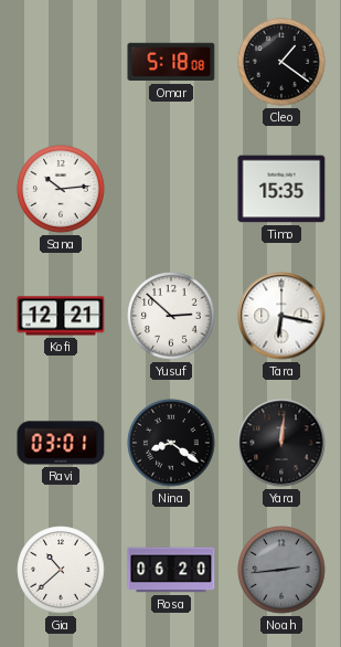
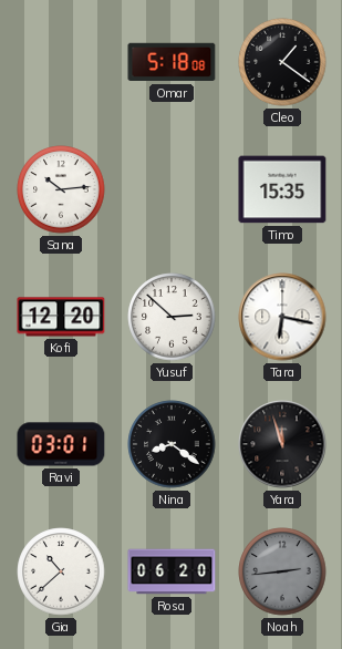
Kofi: 12:21 -> 12:20 (61, 317)
Yara: 12:01 -> 11:57 (282, 444)
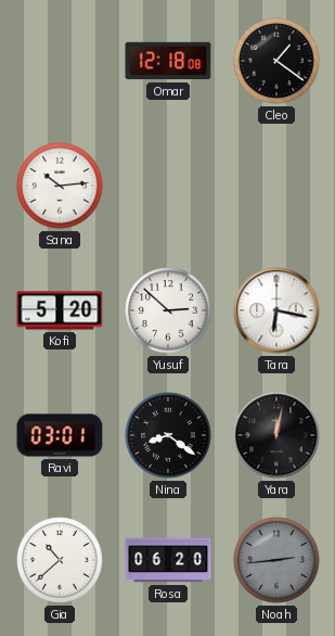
Omar: 5:18 -> 12:18 (168, 61)
Timo: 15:35 -> none (282, 189)
Kofi: 12:20 -> 5:20 (60, 310)
Yara: 11:57 -> 12:02 (276, 435)
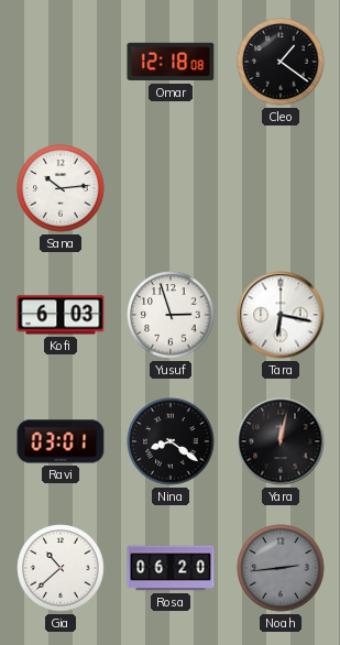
Kofi: 5:20 -> 6:03 (61, 315)
Yusuf: 2:52 -> 2:57 (171, 315)
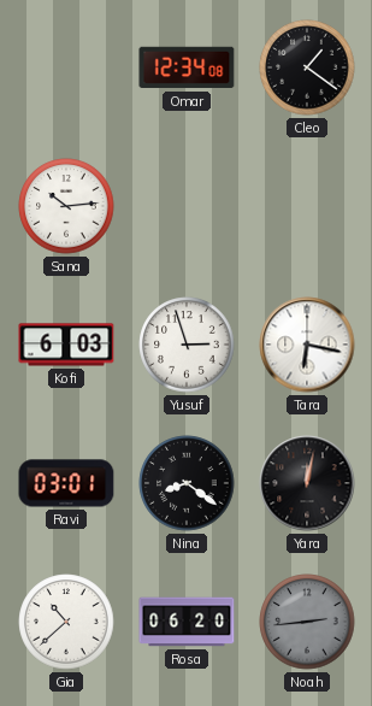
Omar: 12:18 -> 12:34 (187, 67)
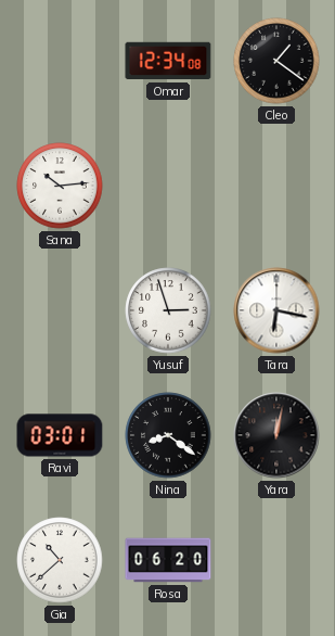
Kofi: 6:03 -> none (66, 345)
Noah: 2:44 -> none (307, 622)
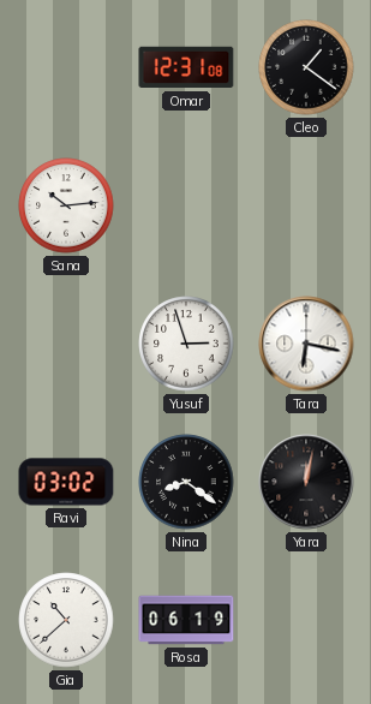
Omar: 12:34 -> 12:31 (186, 67)
Ravi: 03:01 -> 03:02 (66, 482)
Rosa: 06:20 -> 06:19 (186, 620)
